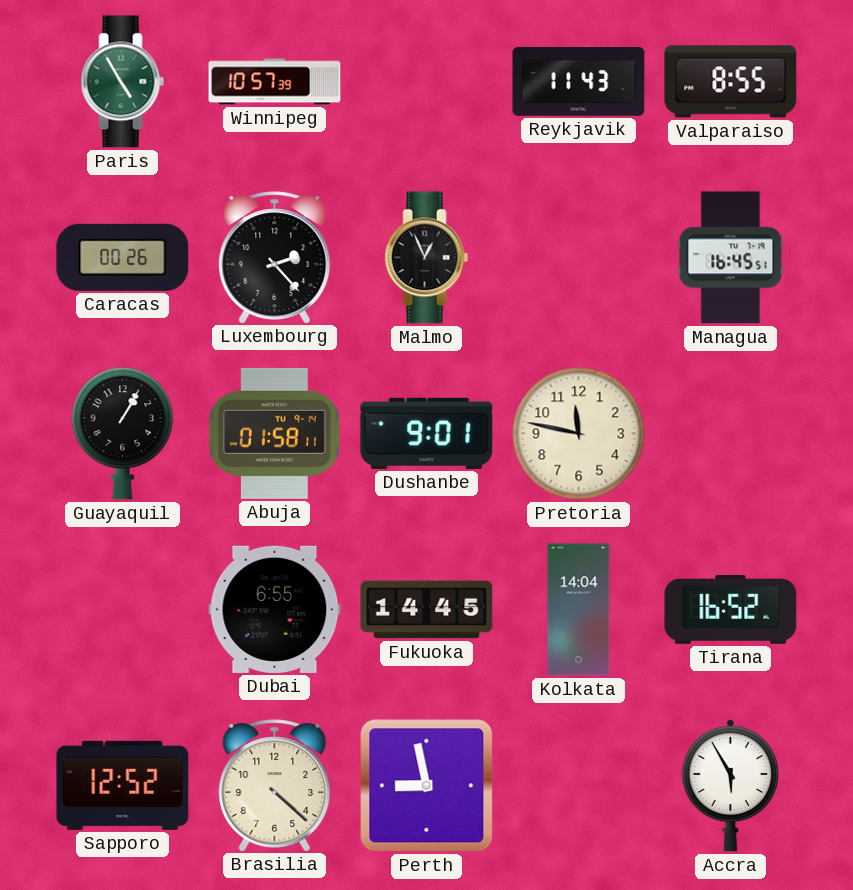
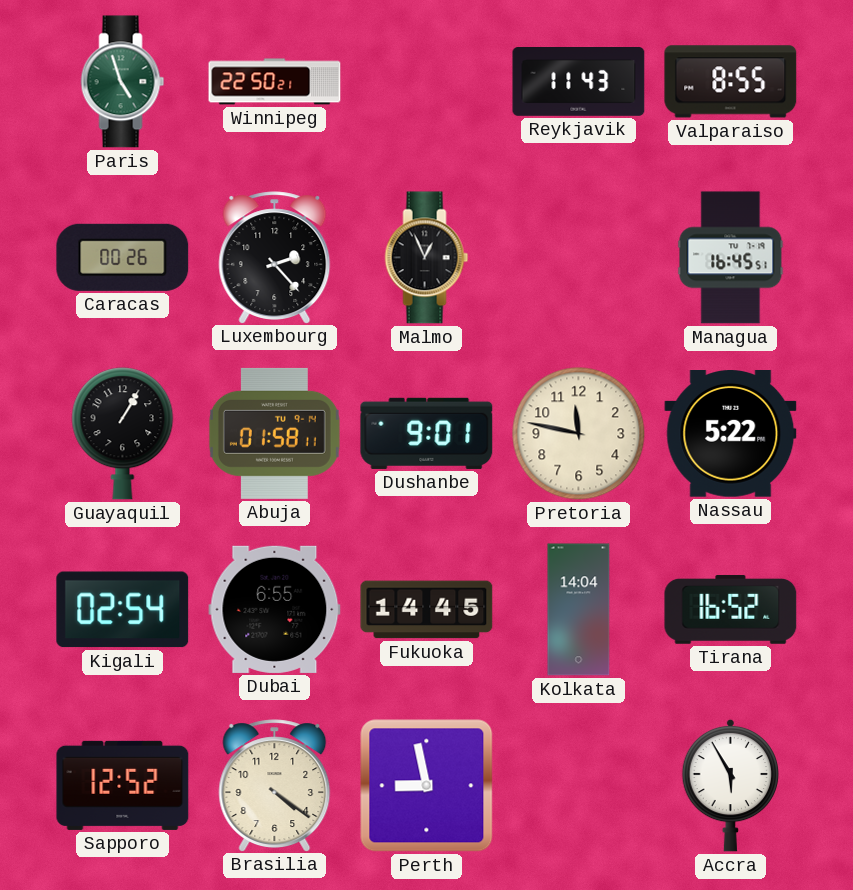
Paris: 4:55 -> 4:57 (123, 82)
Winnipeg: 10:57 -> 22:50 (275, 82)
Nassau: none -> 5:22 (731, 434)
Kigali: none -> 02:54 (123, 610)
Brasilia: 4:22 -> 4:21 (275, 785)
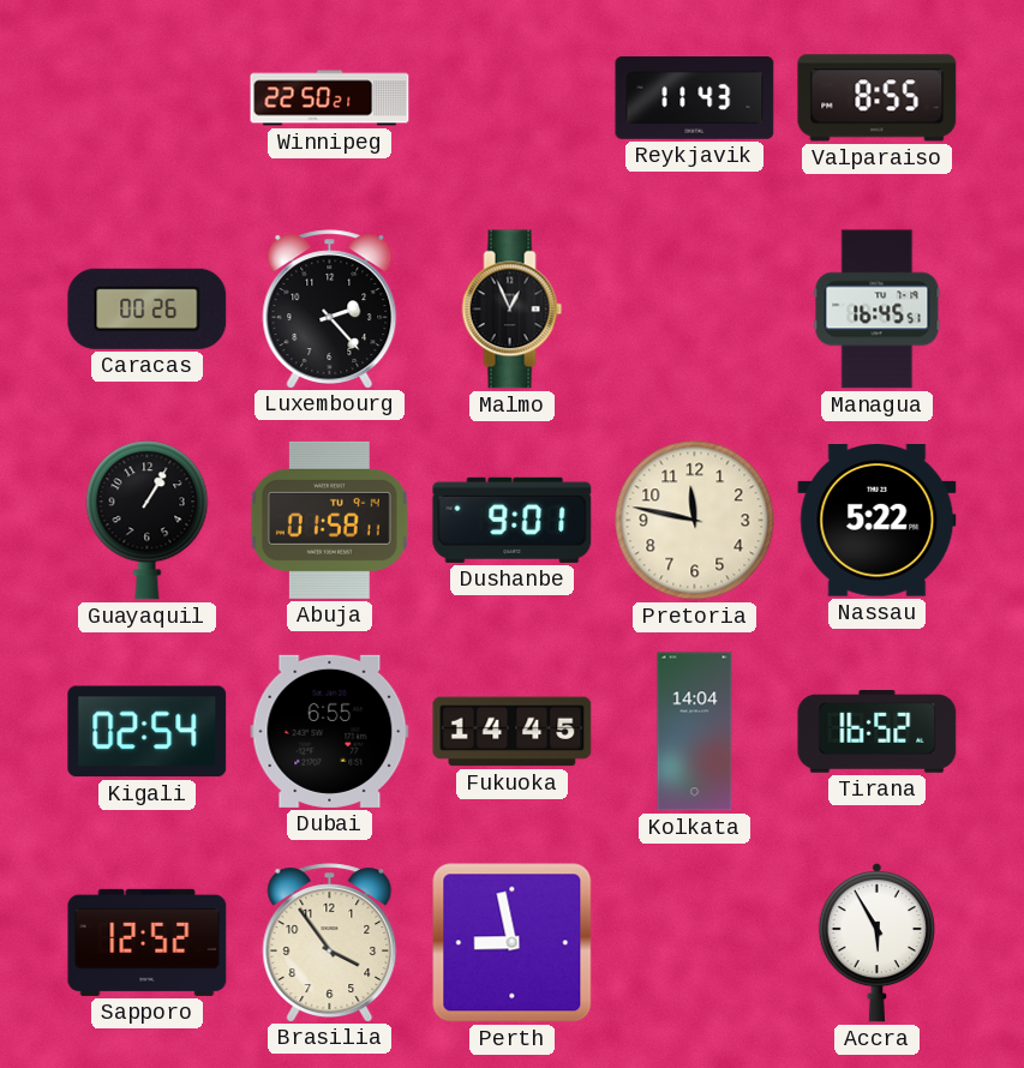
Paris: 4:57 -> none (123, 82)
Brasilia: 4:21 -> 3:54 (330, 942)
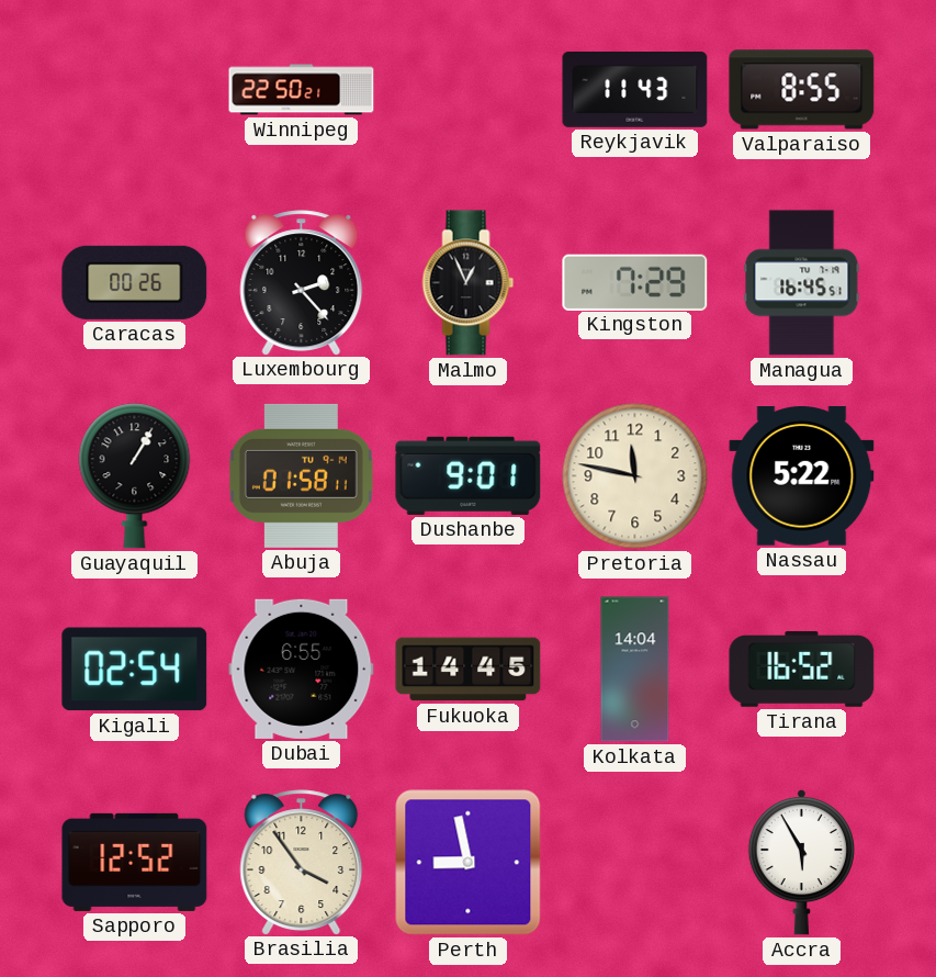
Kingston: none -> 7:29 (635, 282)
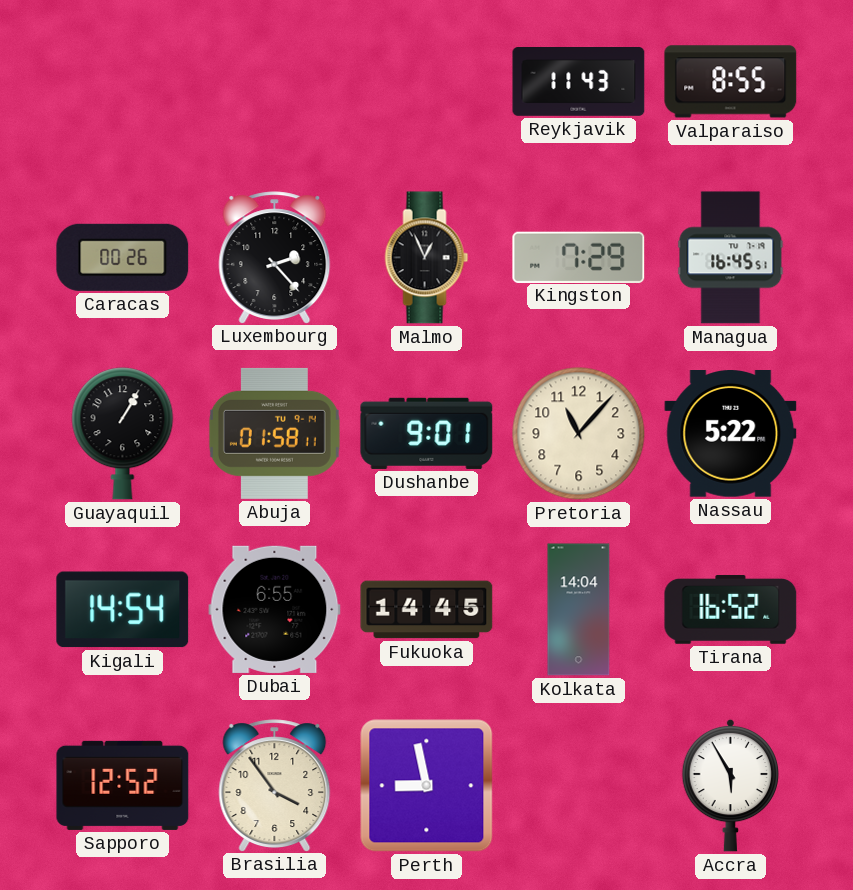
Winnipeg: 22:50 -> none (302, 90)
Pretoria: 11:47 -> 11:07 (579, 434)
Kigali: 02:54 -> 14:54 (123, 610)
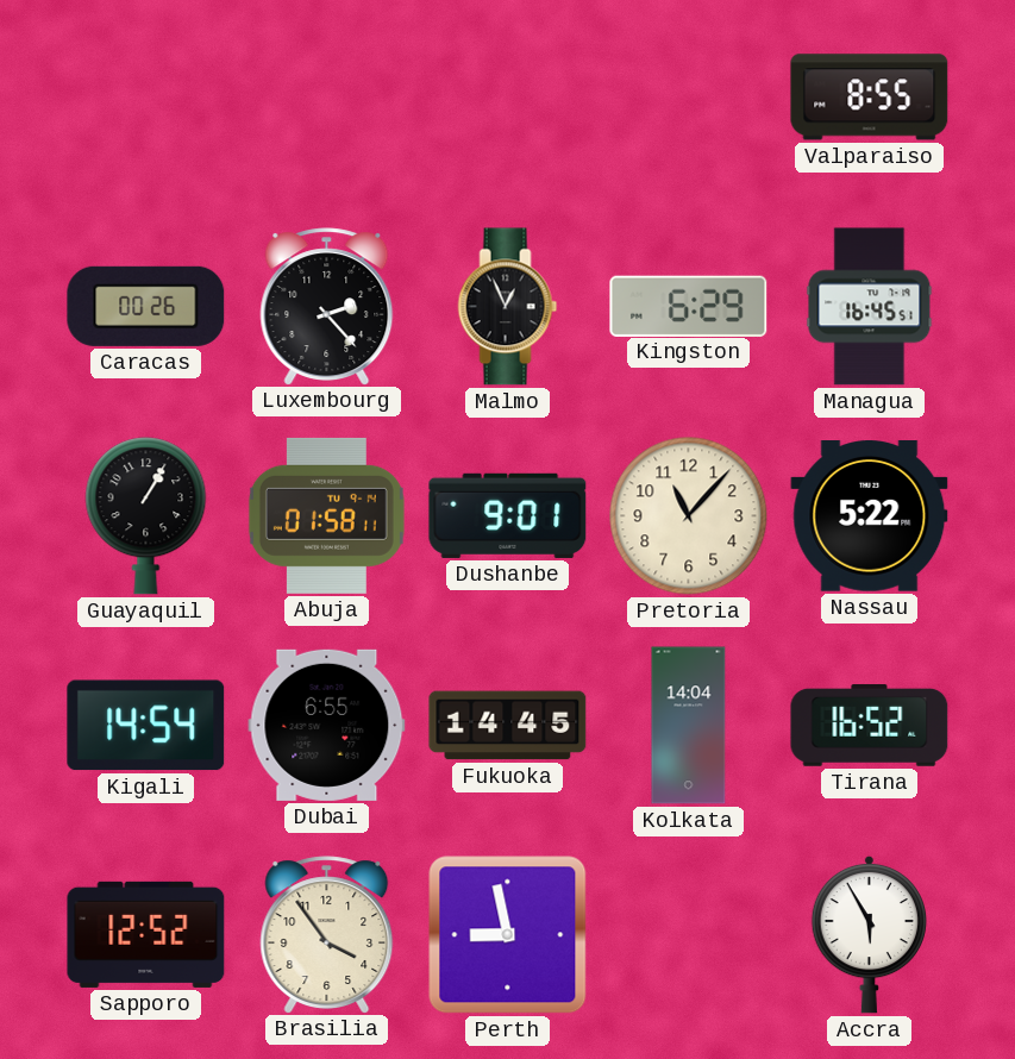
Reykjavik: 11:43 -> none (579, 82)
Kingston: 7:29 -> 6:29 (689, 306)
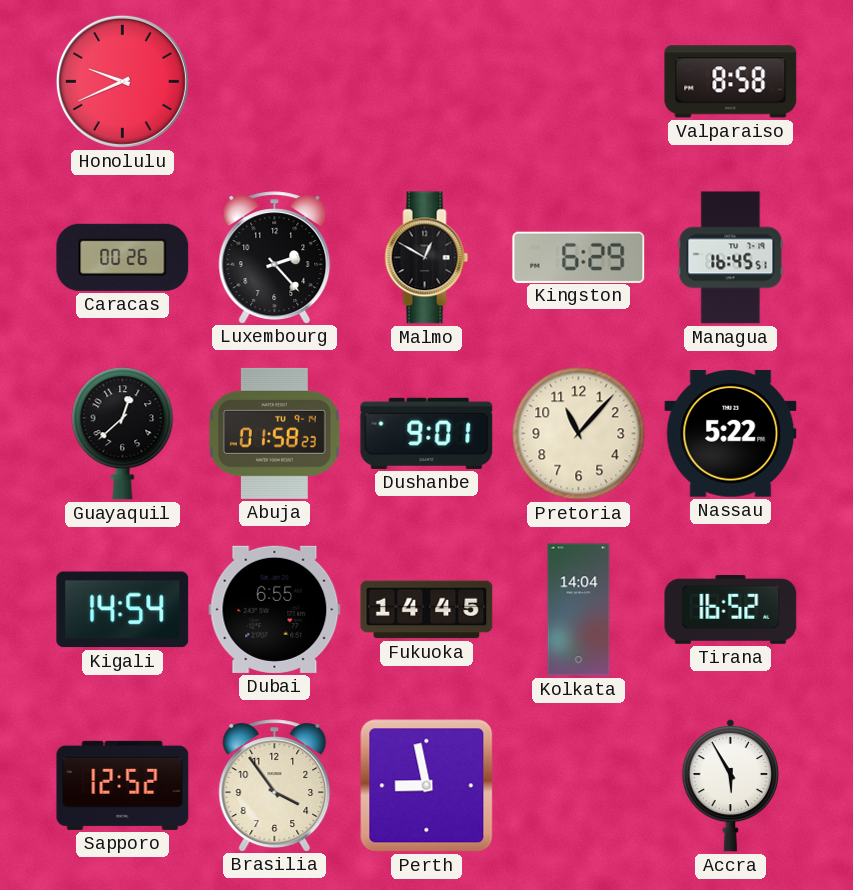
Honolulu: none -> 9:41 (122, 81)
Valparaiso: 8:55 -> 8:58 (731, 82)
Malmo: 12:56 -> 12:50 (427, 258)
Guayaquil: 1:05 -> 12:38 (123, 434)
Abuja: 01:58:11 -> 01:58:23 (274, 433)
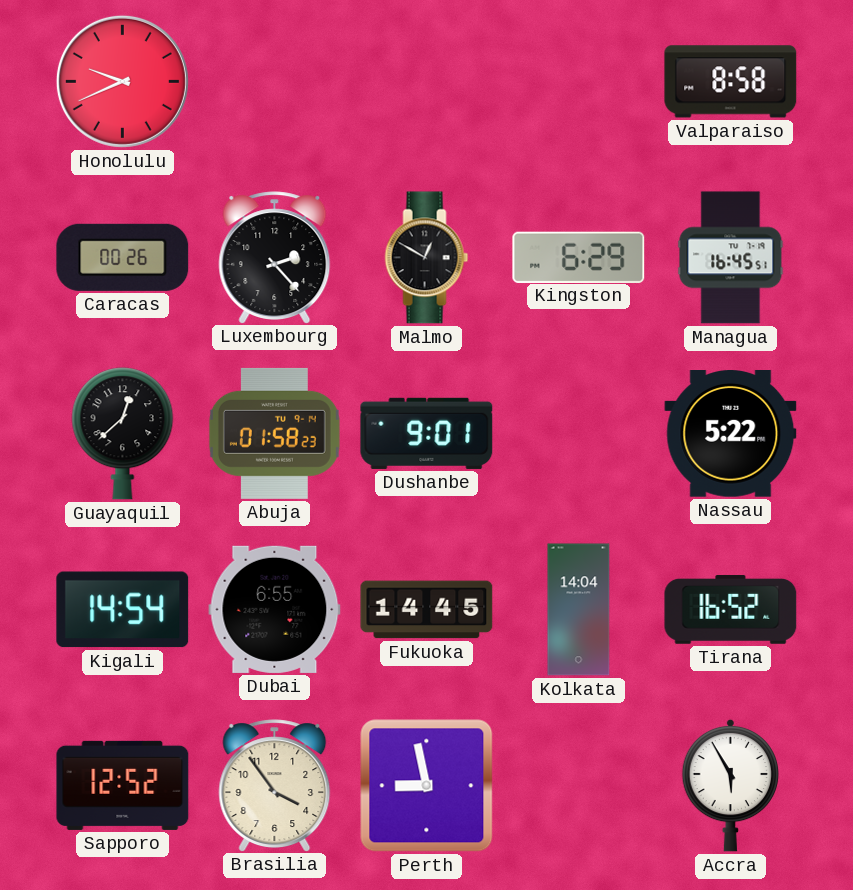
Pretoria: 11:07 -> none (579, 434)
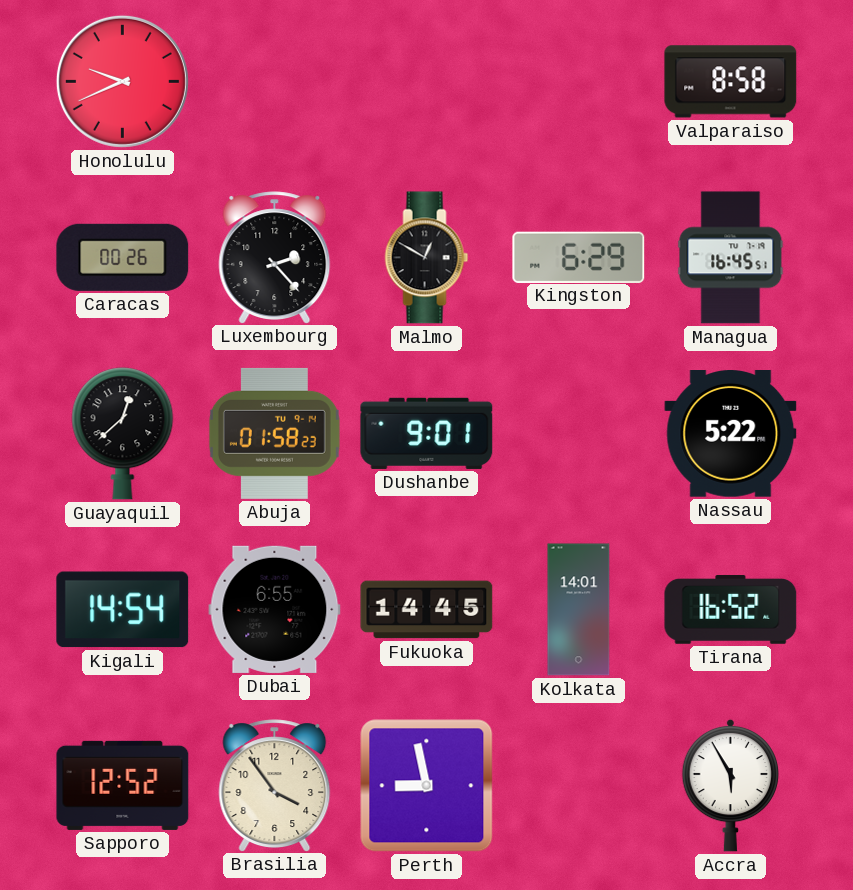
Kolkata: 14:04 -> 14:01 (579, 610)
